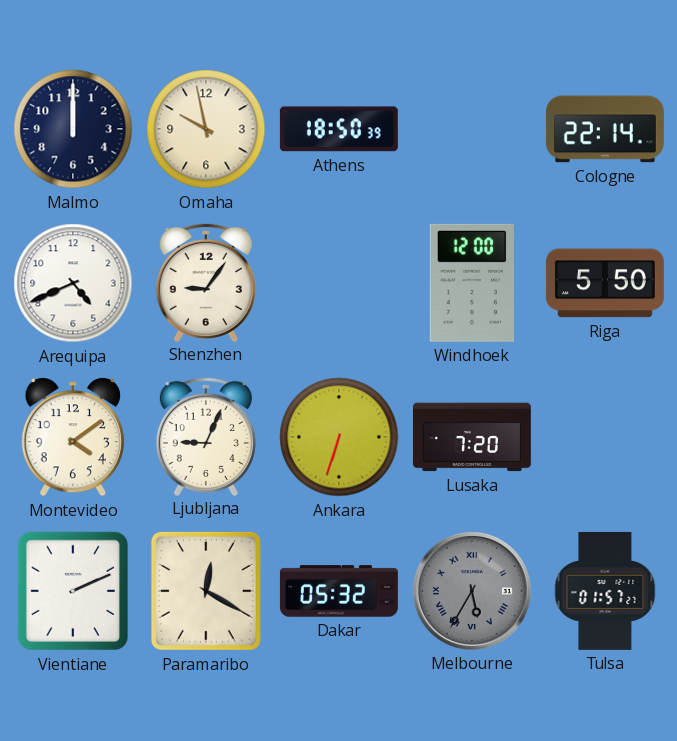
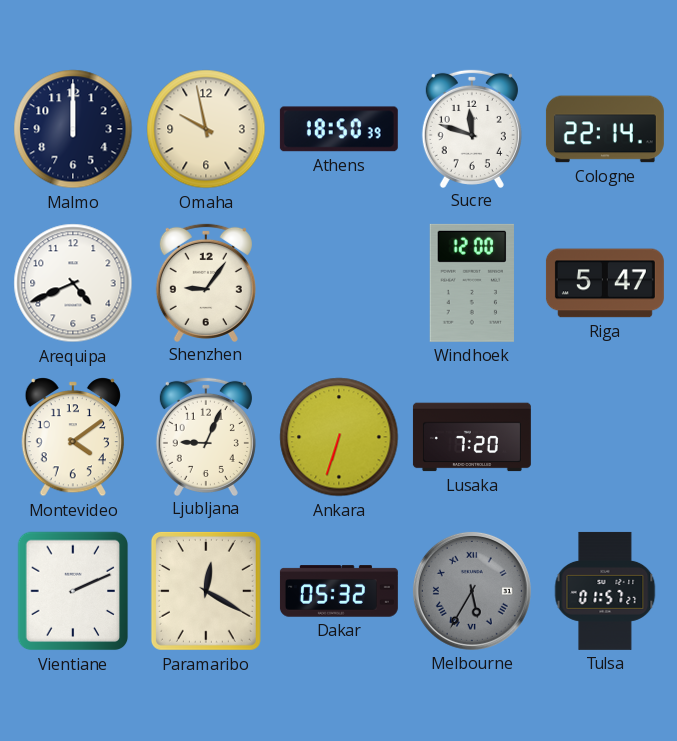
Sucre: none -> 11:48 (472, 128)
Riga: 5:50 -> 5:47 (605, 283)
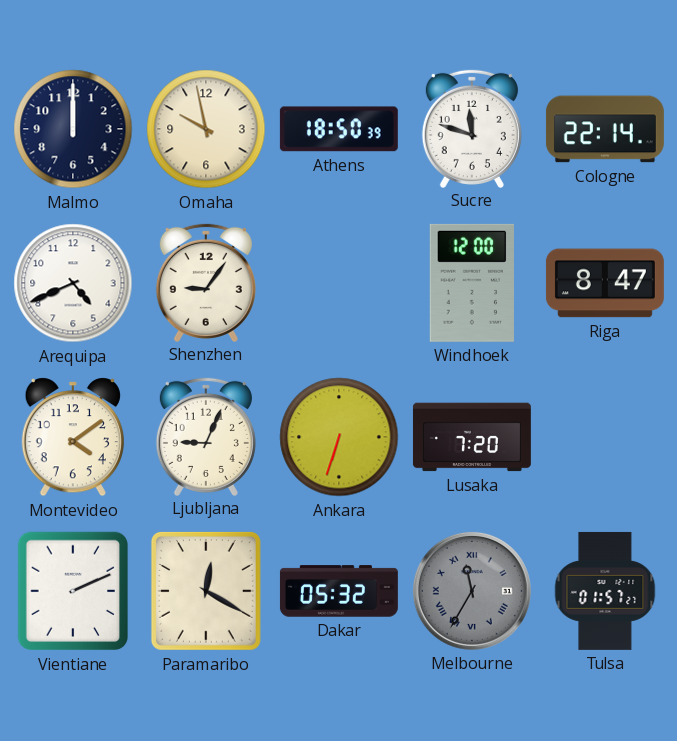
Riga: 5:47 -> 8:47 (605, 283)
Melbourne: 5:35 -> 11:35 (472, 591)
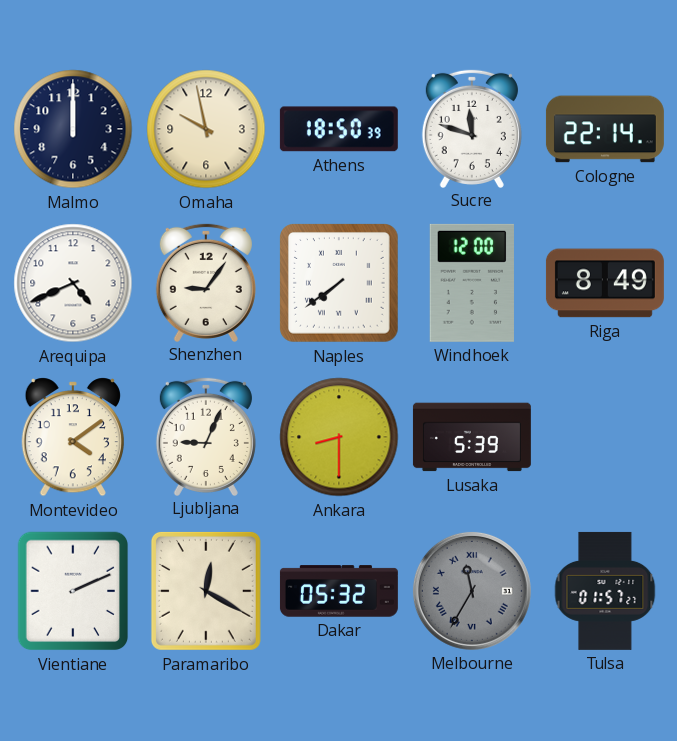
Naples: none -> 7:39 (340, 284)
Riga: 8:47 -> 8:49 (605, 283)
Ankara: 6:33 -> 8:30 (339, 437)
Lusaka: 7:20 -> 5:39 (472, 437)
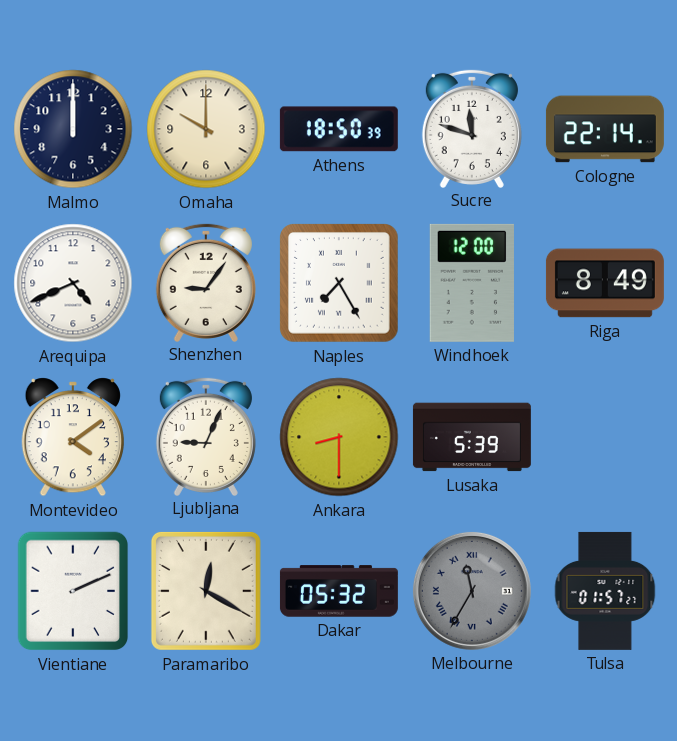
Omaha: 9:58 -> 10:00 (206, 129)
Naples: 7:39 -> 7:25 (340, 284)
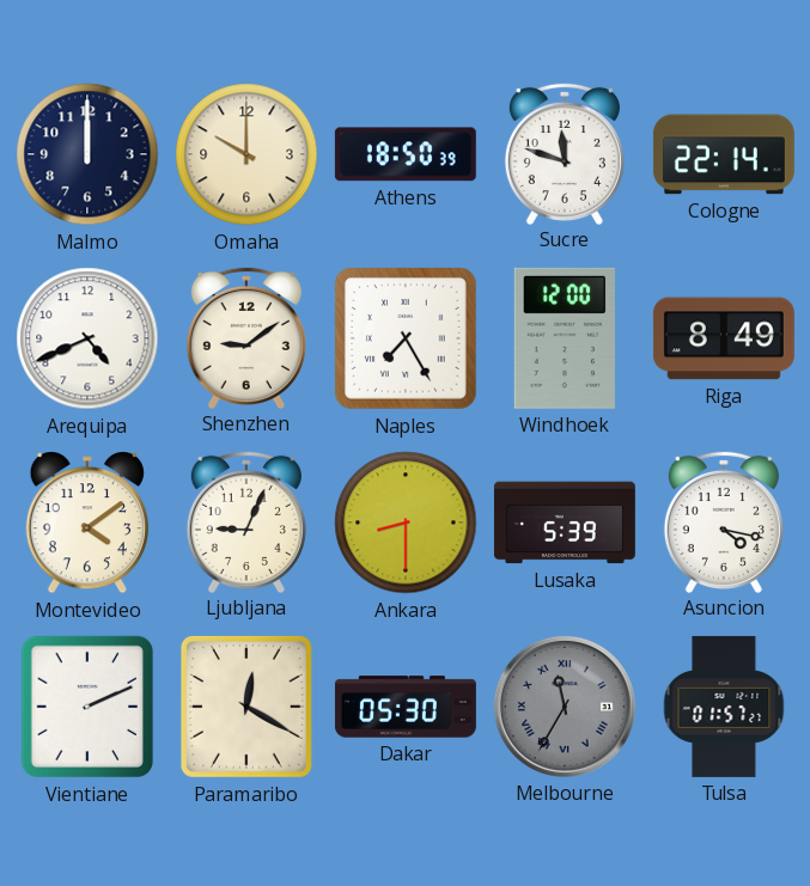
Shenzhen: 9:06 -> 9:09 (246, 337)
Asuncion: none -> 4:17 (724, 521)
Dakar: 05:32 -> 05:30 (406, 707)
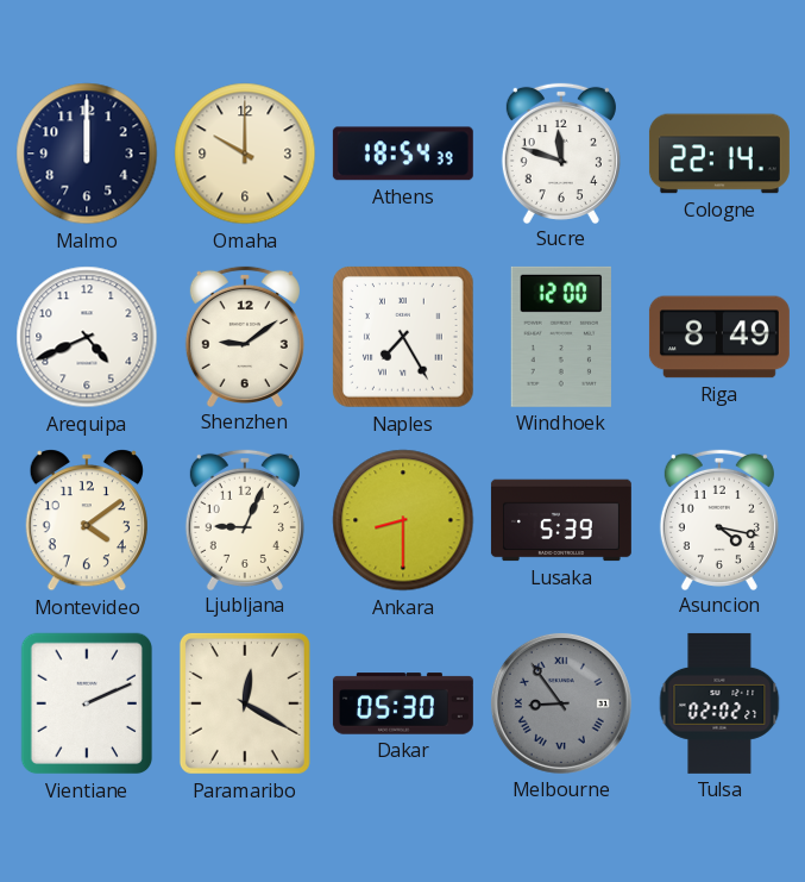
Athens: 18:50 -> 18:54 (403, 154)
Melbourne: 11:35 -> 8:54 (561, 703)
Tulsa: 01:57 -> 02:02 (719, 703)
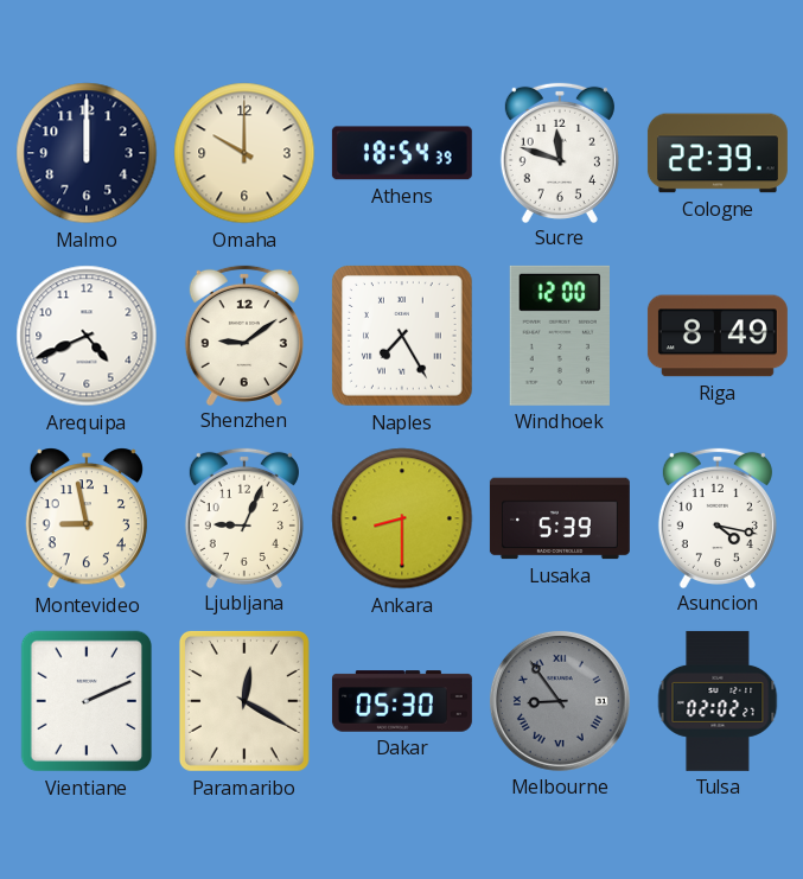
Cologne: 22:14 -> 22:39 (718, 153)
Montevideo: 4:09 -> 8:58 (87, 518)
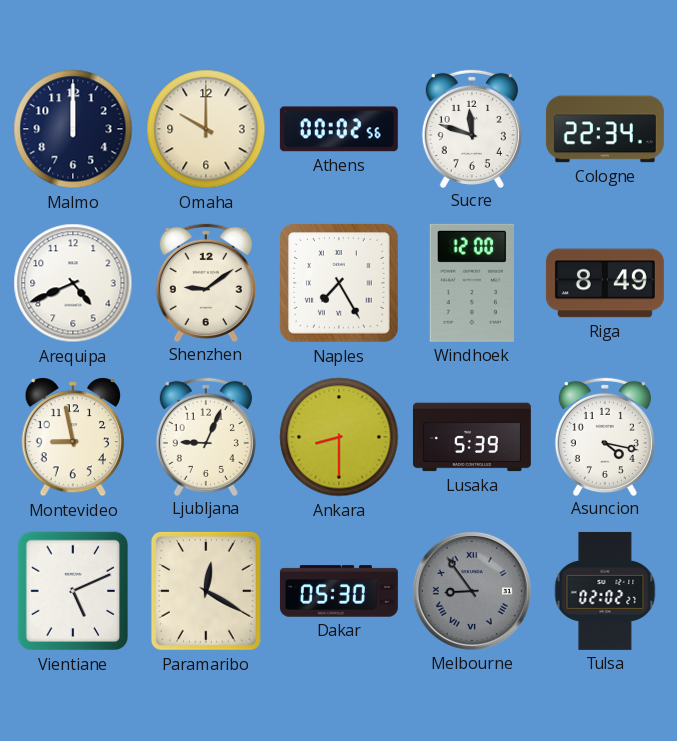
Athens: 18:54 -> 00:02 (339, 129)
Cologne: 22:39 -> 22:34 (605, 129)
Vientiane: 2:11 -> 5:11 (73, 591)
